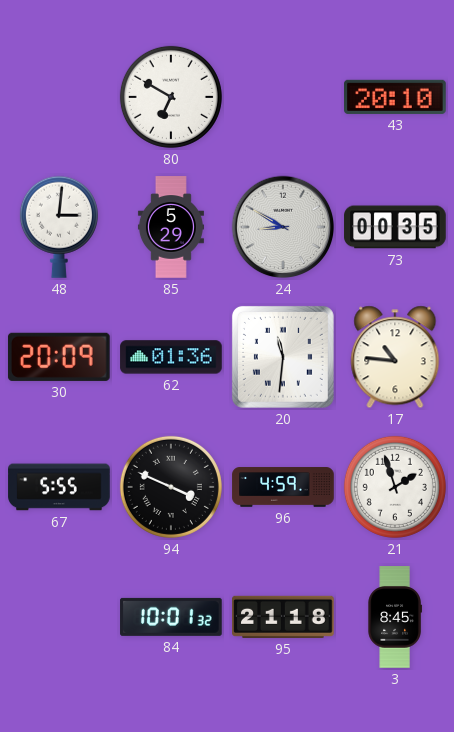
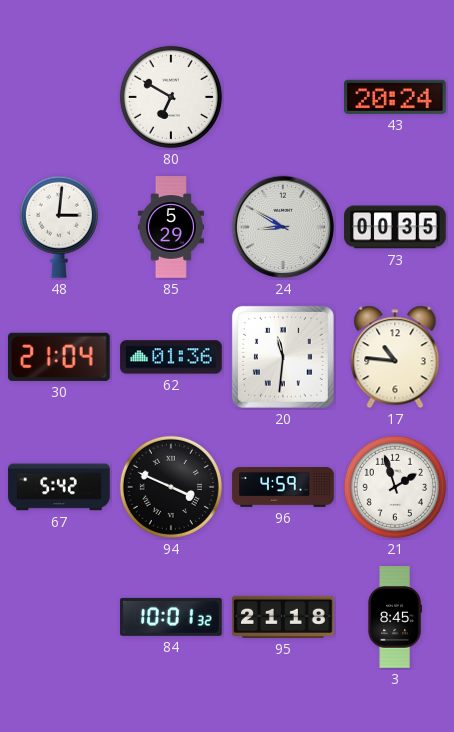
43: 20:10 -> 20:24 (395, 97)
30: 20:09 -> 21:04 (59, 357)
67: 5:55 -> 5:42 (59, 487)
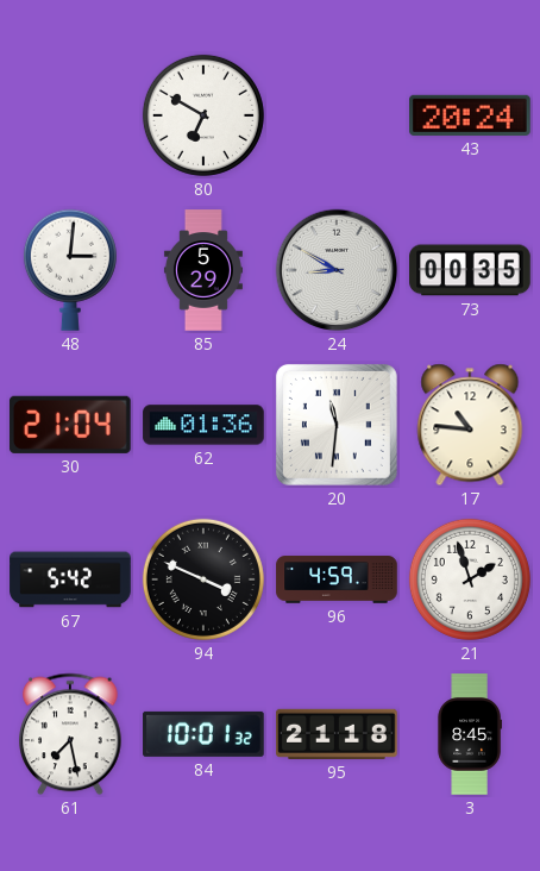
61: none -> 7:28 (70, 734)
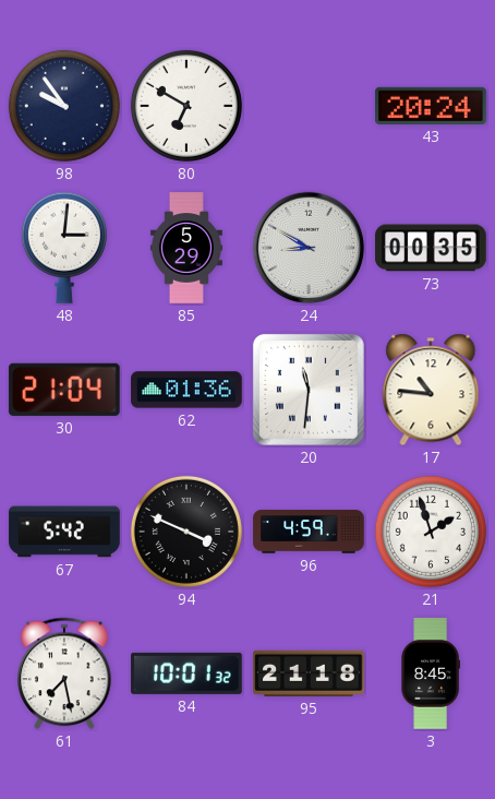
98: none -> 9:54 (64, 106)
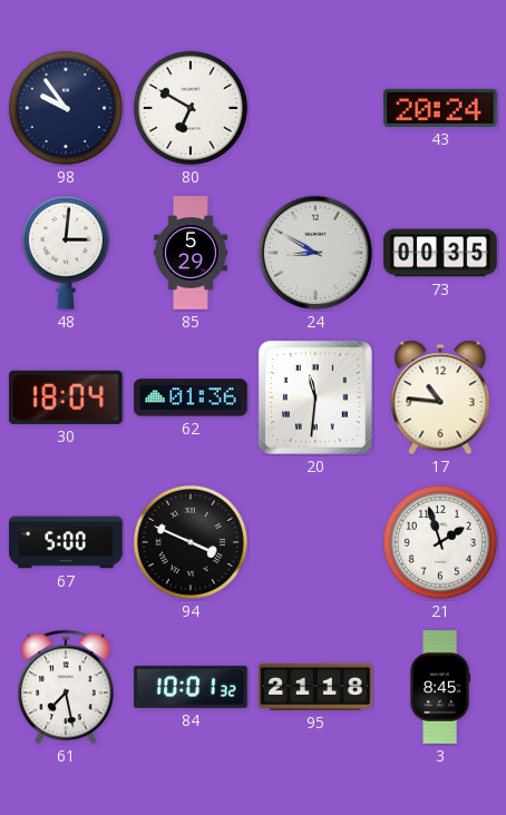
30: 21:04 -> 18:04 (66, 397)
67: 5:42 -> 5:00 (66, 542)
96: 4:59 -> none (309, 532)
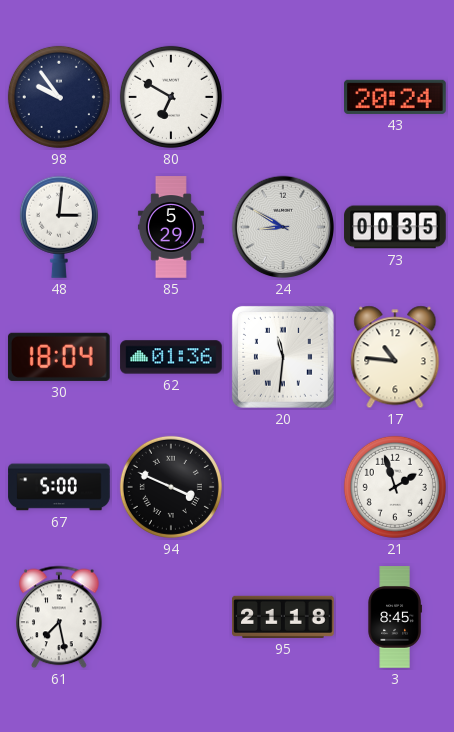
84: 10:01 -> none (191, 687)
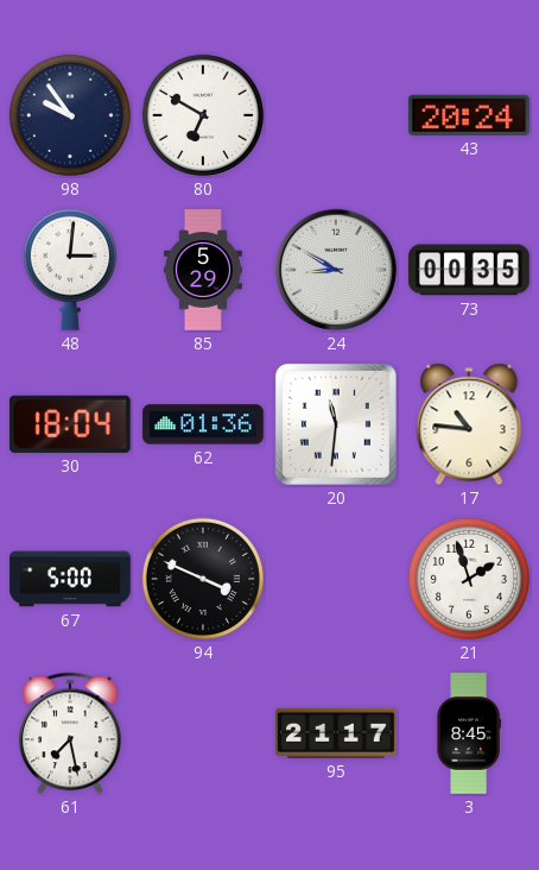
95: 21:18 -> 21:17 (336, 733)
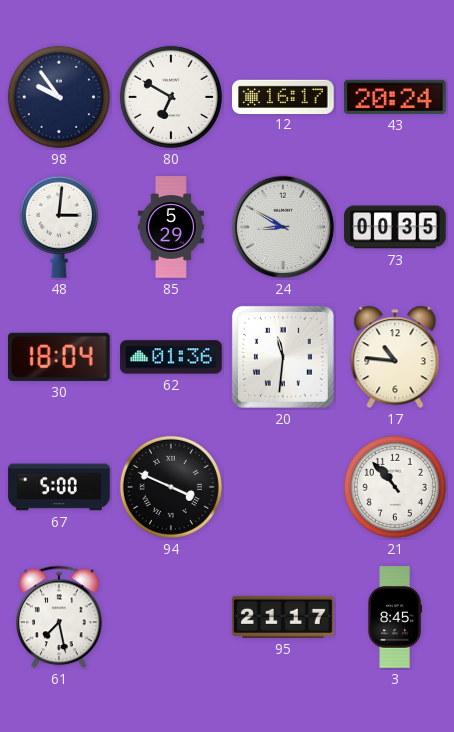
12: none -> 16:17 (283, 96)
21: 1:57 -> 10:53 (395, 487)
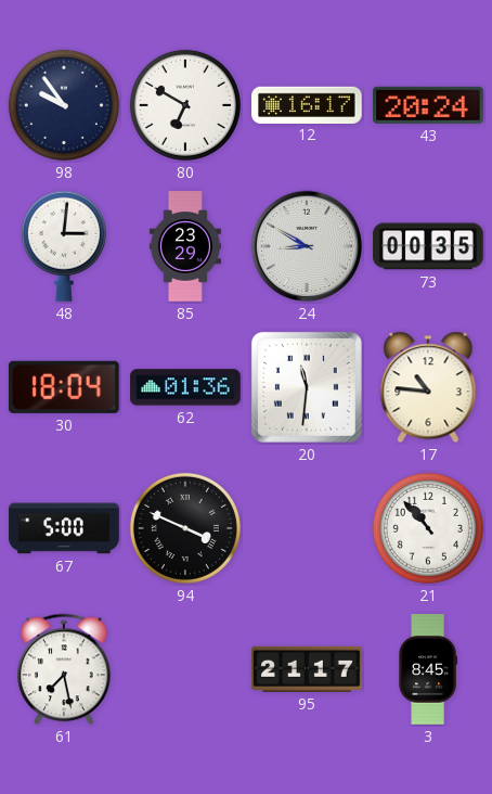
85: 5:29 -> 23:29 (185, 246)
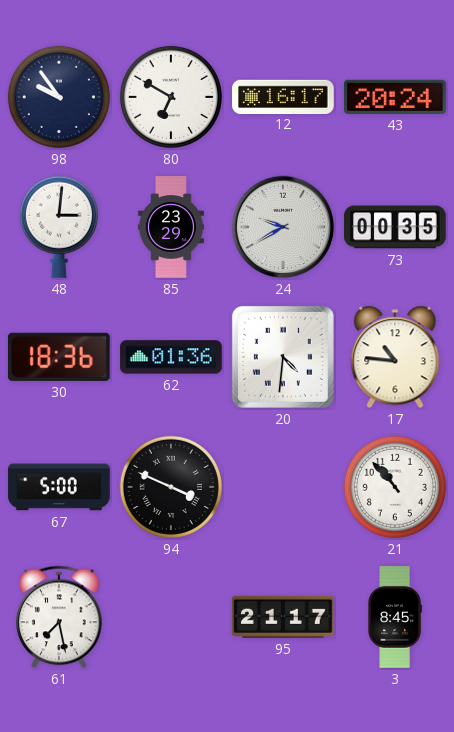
24: 8:50 -> 9:40 (283, 227)
30: 18:04 -> 18:36 (59, 357)
20: 11:31 -> 4:31 (283, 357)
